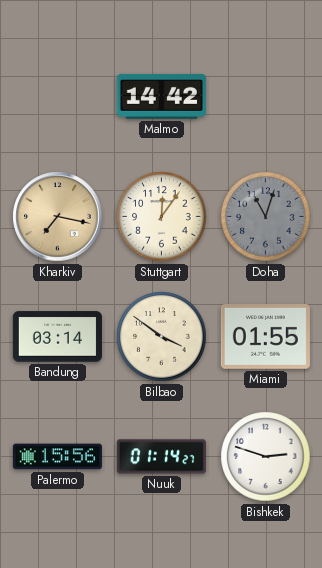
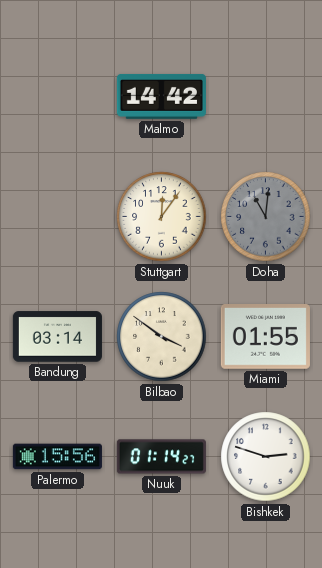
Kharkiv: 7:17 -> none (58, 217)
Doha: 11:03 -> 11:01 (266, 217)
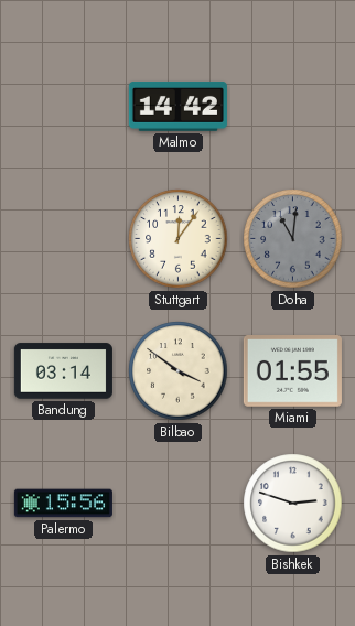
Nuuk: 01:14 -> none (161, 457)
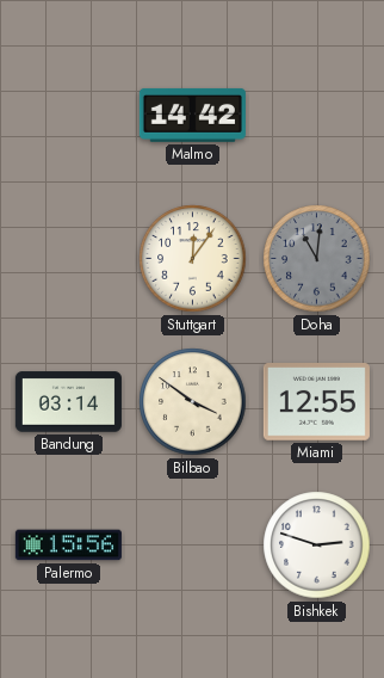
Miami: 01:55 -> 12:55 (316, 402)
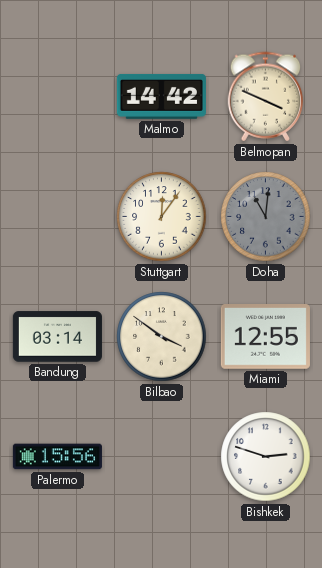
Belmopan: none -> 3:49 (266, 97)
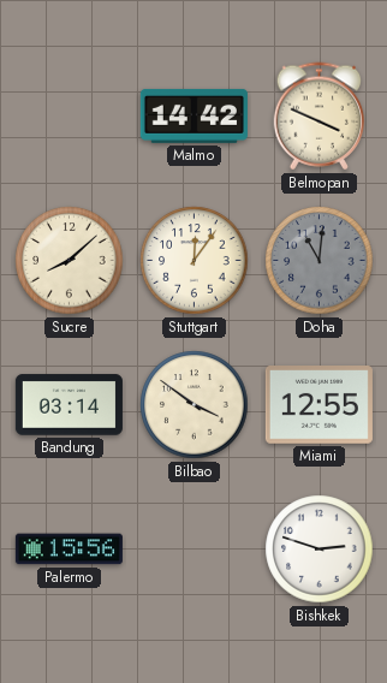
Sucre: none -> 8:08 (70, 261)
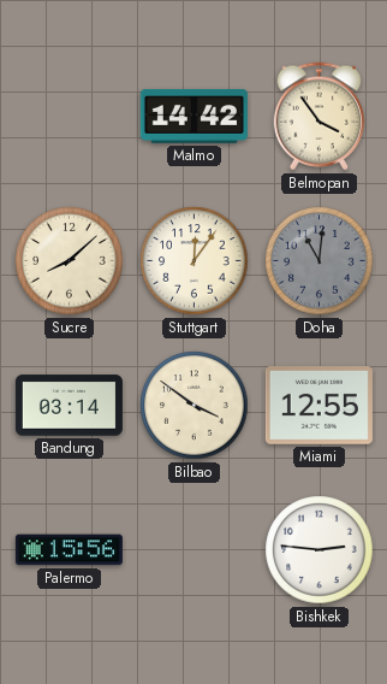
Belmopan: 3:49 -> 3:54 (320, 117)
Bishkek: 2:48 -> 2:46 (320, 550)
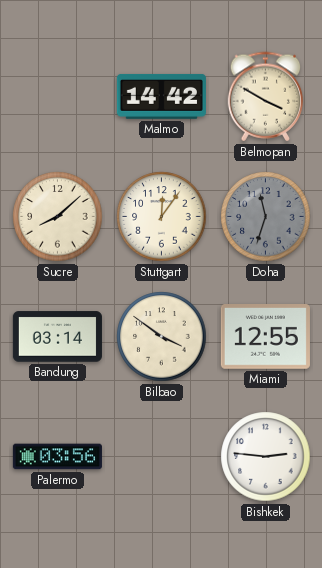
Belmopan: 3:54 -> 3:50 (266, 97)
Doha: 11:01 -> 11:33 (266, 217)
Palermo: 15:56 -> 03:56 (57, 457)
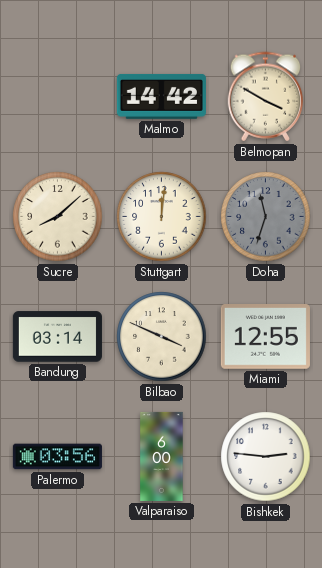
Stuttgart: 12:06 -> 12:01 (162, 217)
Bilbao: 3:51 -> 3:49 (162, 337)
Valparaiso: none -> 6:00 (162, 456)
